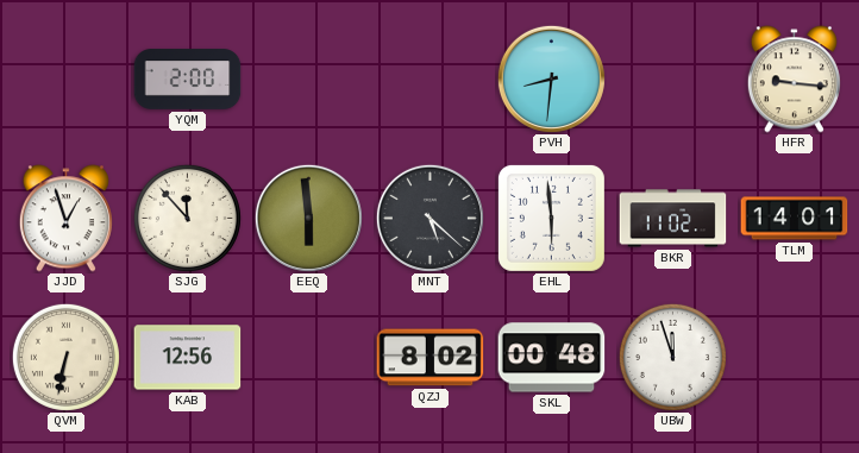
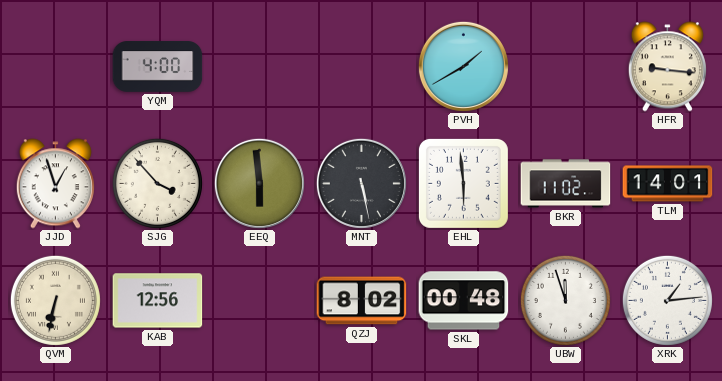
YQM: 2:00 -> 4:00 (158, 67)
PVH: 8:31 -> 1:40 (463, 66)
SJG: 11:53 -> 3:53 (157, 183)
MNT: 5:22 -> 5:28 (361, 183)
XRK: none -> 1:14 (667, 300)
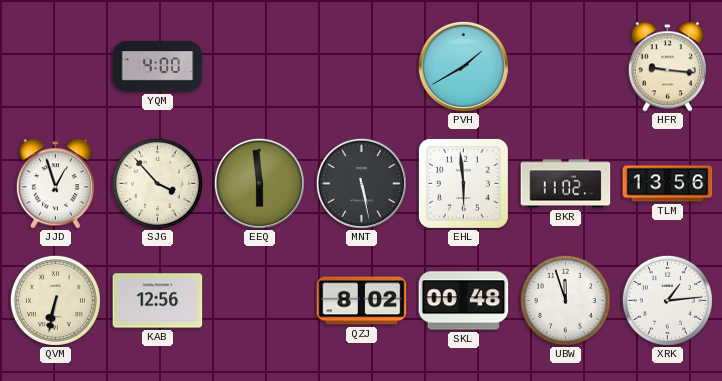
TLM: 14:01 -> 13:56 (668, 184)
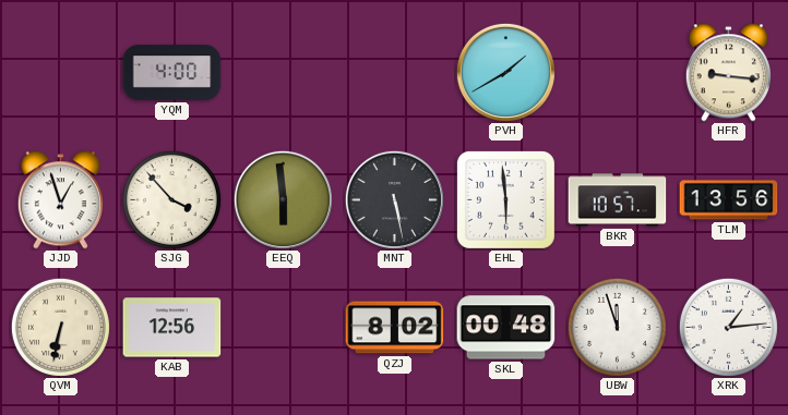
BKR: 11:02 -> 10:57 (618, 200)
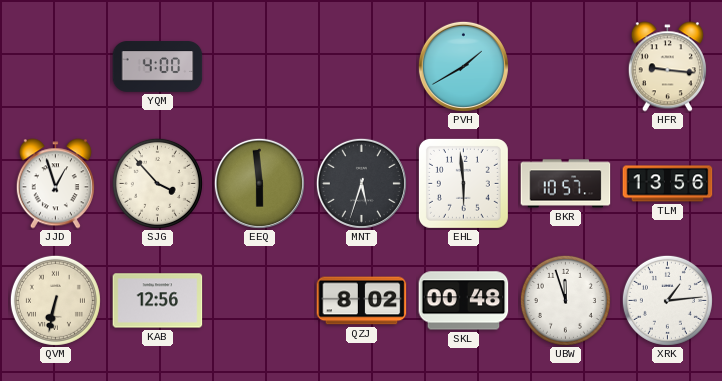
MNT: 5:28 -> 5:33 (361, 183)
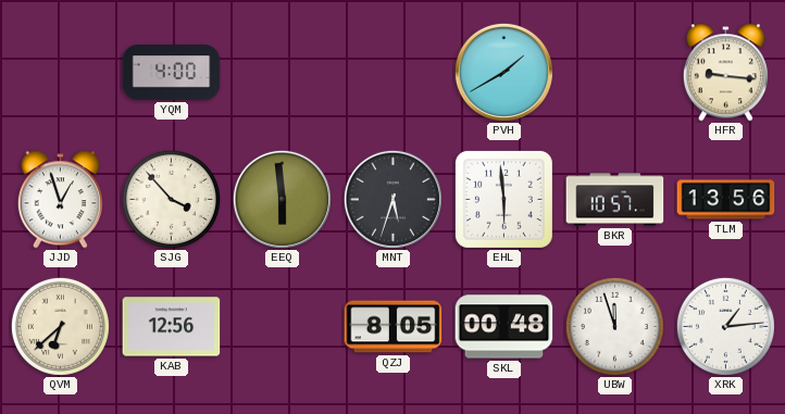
QVM: 6:32 -> 6:38 (60, 326)
QZJ: 8:02 -> 8:05 (394, 327)
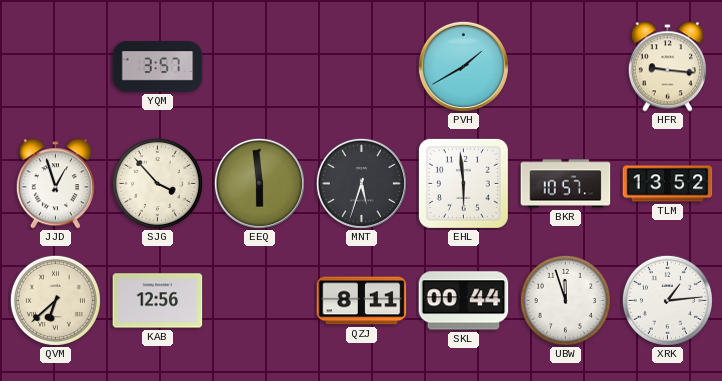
YQM: 4:00 -> 3:57 (158, 67)
TLM: 13:56 -> 13:52 (668, 184)
QZJ: 8:05 -> 8:11 (362, 301)
SKL: 00:48 -> 00:44 (464, 301)
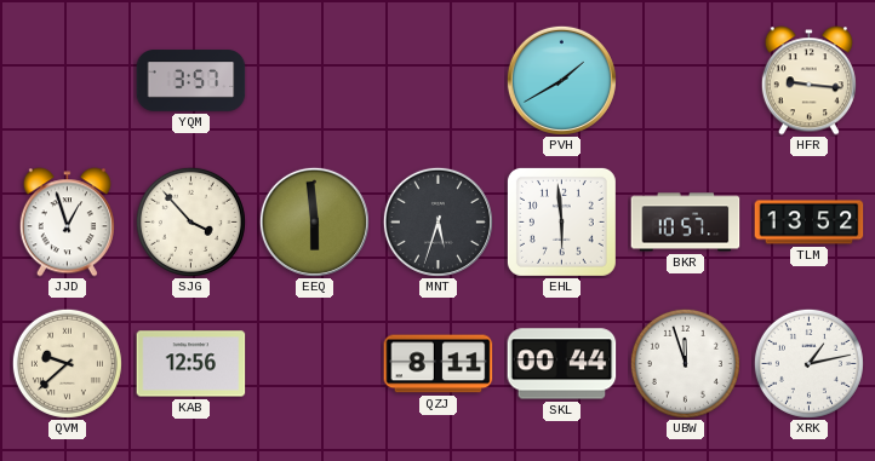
QVM: 6:38 -> 9:38 (67, 363)
XRK: 1:14 -> 1:13 (808, 363)
